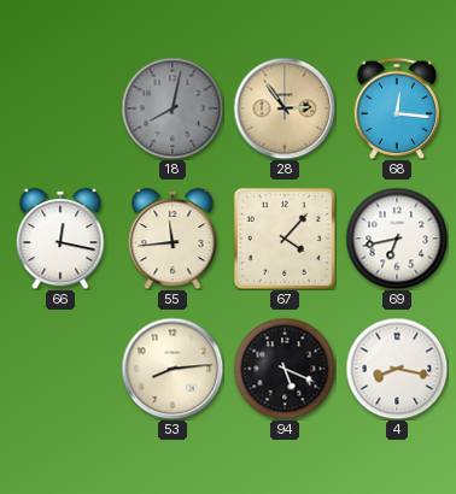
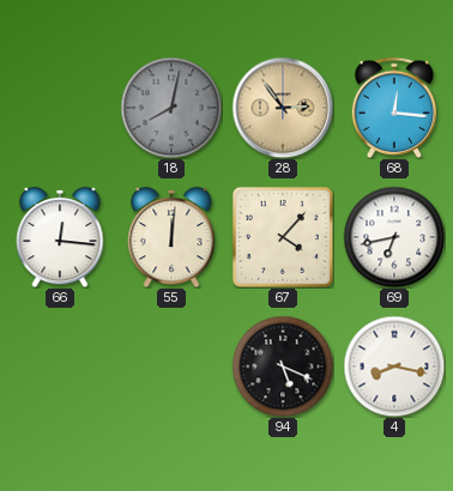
66: 12:17 -> 12:16 (60, 237)
55: 11:44 -> 12:01 (171, 237)
53: 8:14 -> none (173, 369)
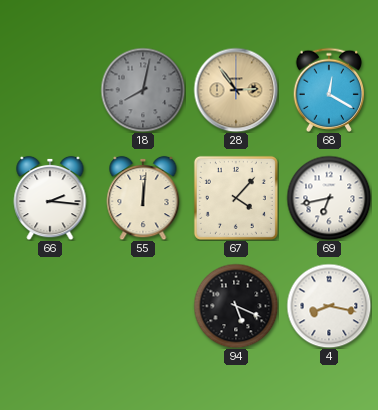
68: 12:16 -> 12:20 (329, 90)
66: 12:16 -> 2:16 (50, 198)
